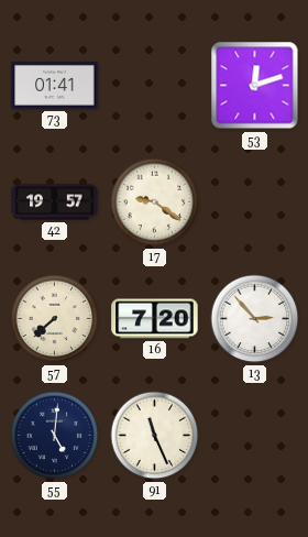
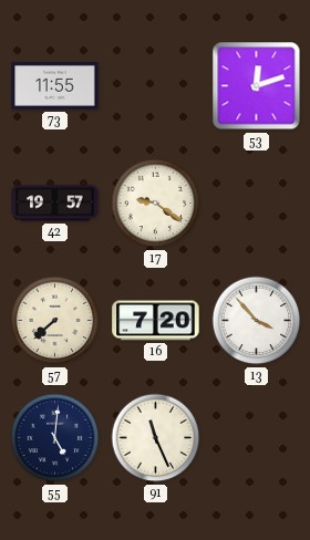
73: 01:41 -> 11:55 (55, 85)
13: 2:53 -> 3:53 (257, 321)
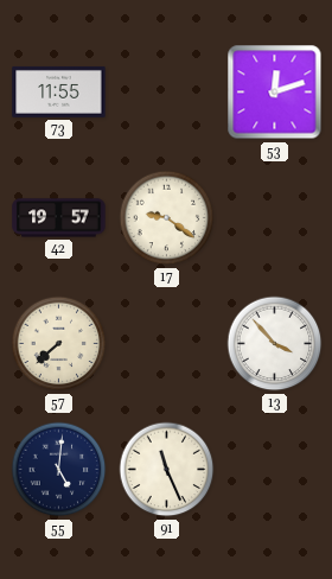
16: 7:20 -> none (156, 321)
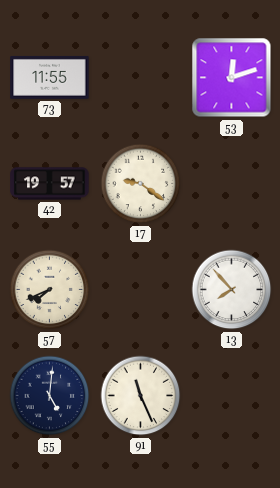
57: 7:38 -> 7:41 (50, 290)
13: 3:53 -> 7:53 (232, 290)
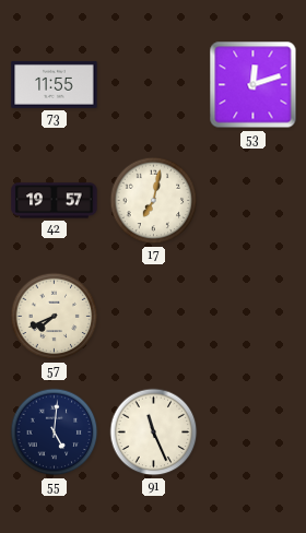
17: 9:21 -> 7:02 (154, 201)
13: 7:53 -> none (232, 290)
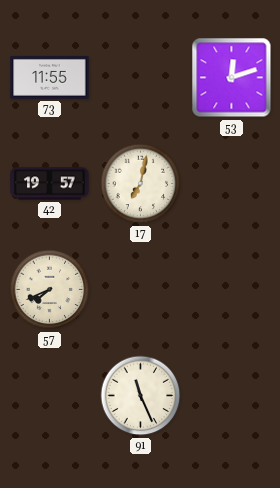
55: 5:01 -> none (55, 433)
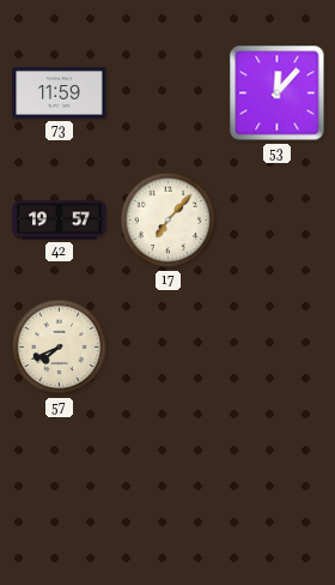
73: 11:55 -> 11:59 (60, 92)
53: 12:12 -> 12:07 (278, 94)
17: 7:02 -> 7:07 (169, 221)
91: 11:26 -> none (141, 396)
